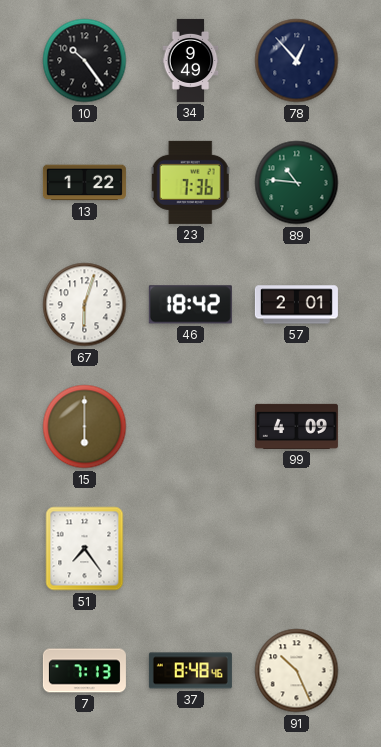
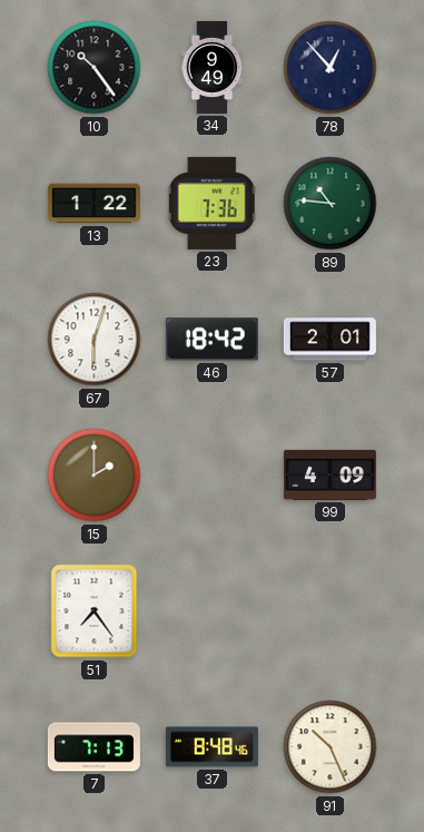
15: 6:00 -> 2:00 (95, 476)
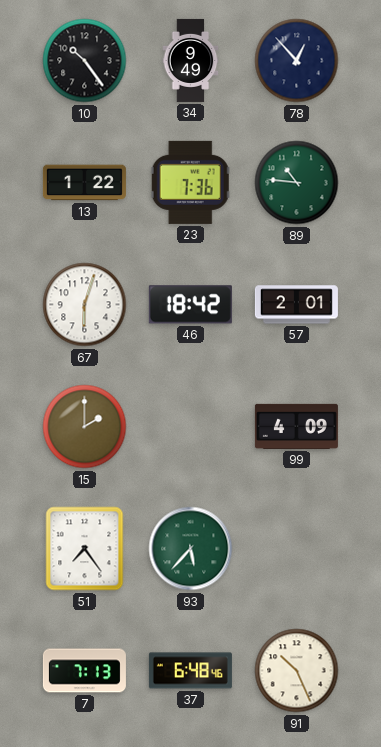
93: none -> 5:37 (191, 549)
37: 8:48 -> 6:48 (190, 671)
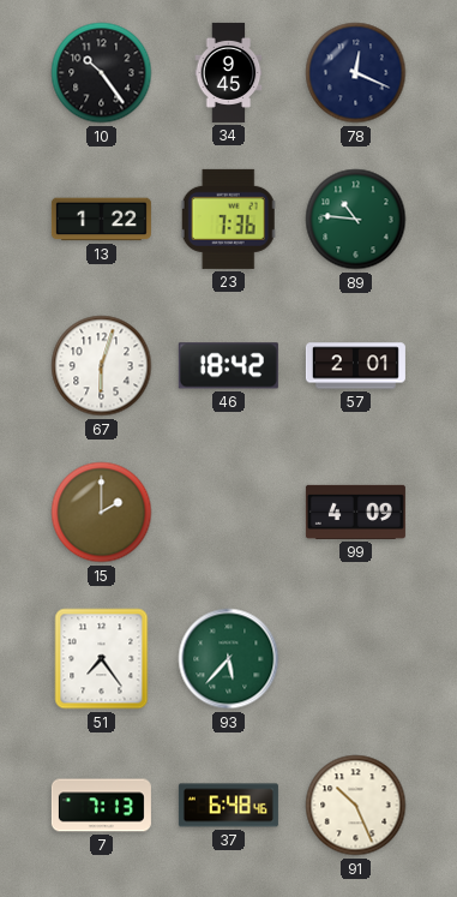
34: 9:49 -> 9:45 (229, 72)
78: 12:53 -> 12:19 (356, 73)
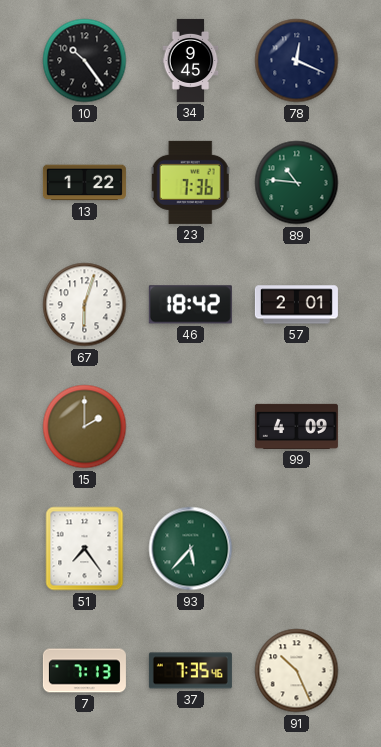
37: 6:48 -> 7:35 (190, 671)
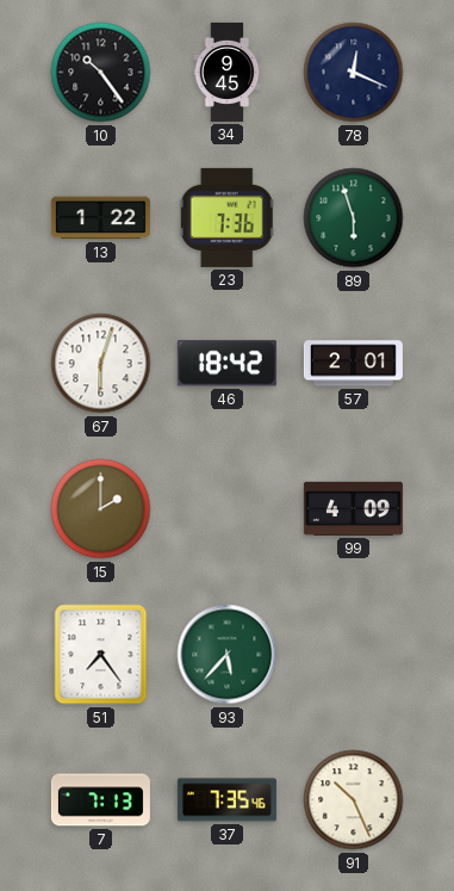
89: 10:46 -> 5:57 (354, 218)
